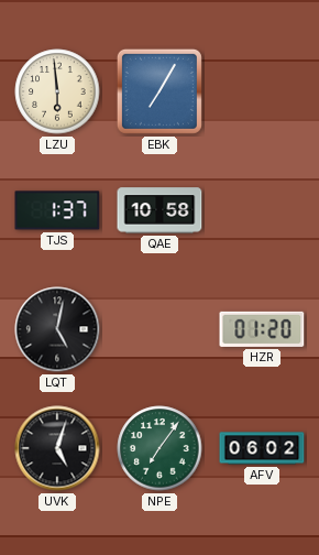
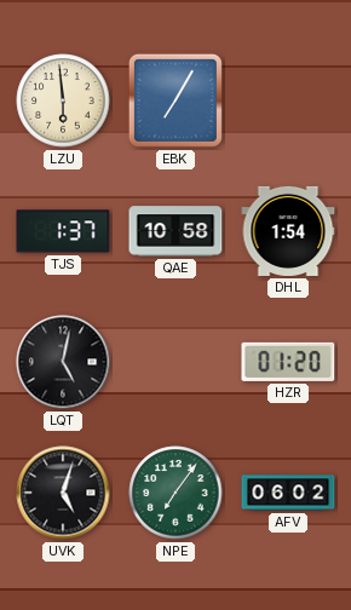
DHL: none -> 1:54 (288, 231)
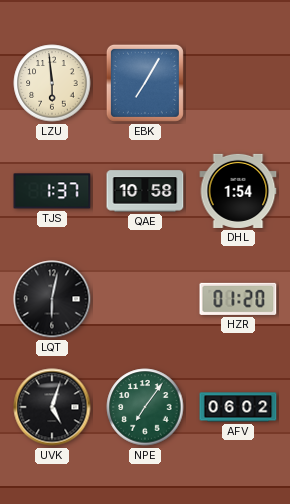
LQT: 5:02 -> 6:02 (52, 299)
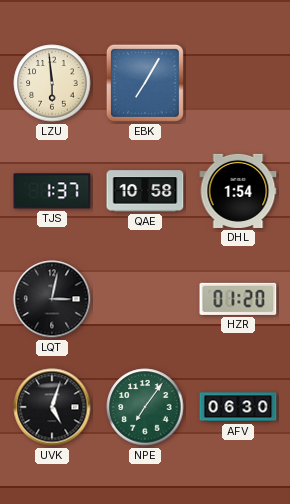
LQT: 6:02 -> 3:02 (52, 299)
AFV: 06:02 -> 06:30 (238, 407)
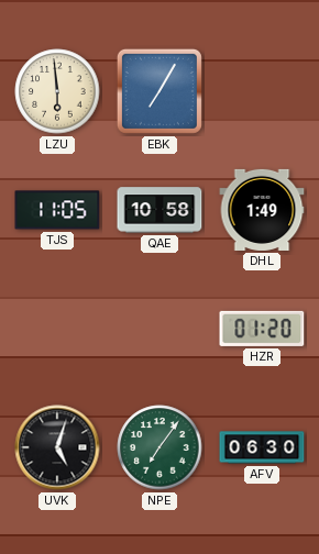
TJS: 1:37 -> 11:05 (57, 210)
DHL: 1:54 -> 1:49 (262, 210)
LQT: 3:02 -> none (52, 299)
